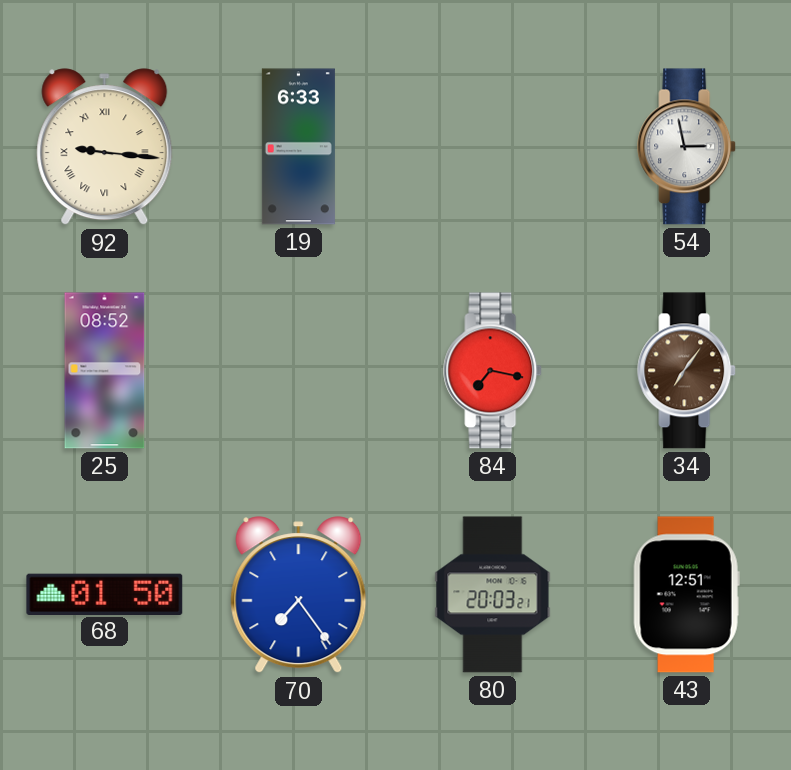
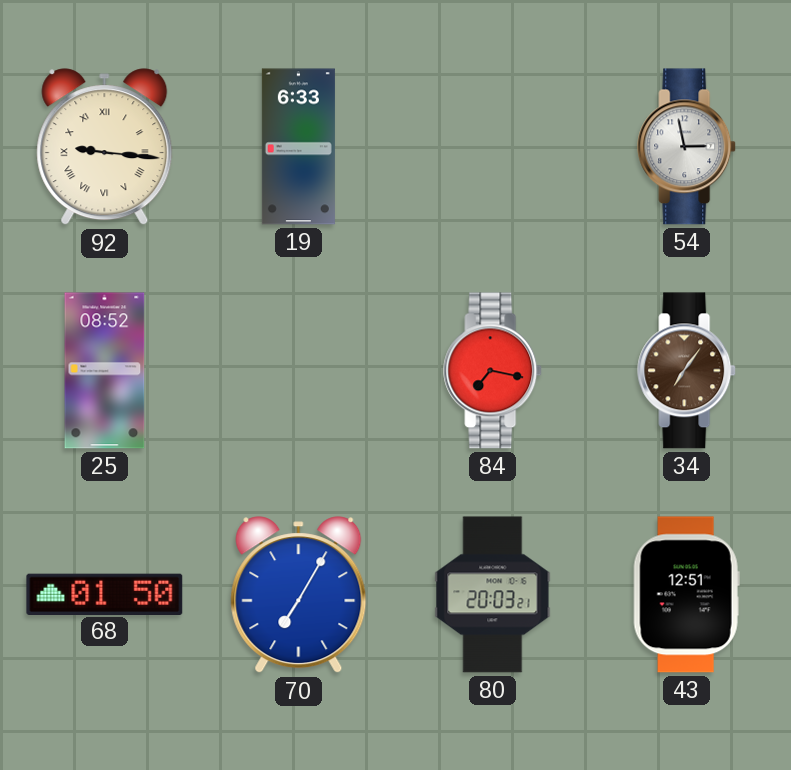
70: 7:24 -> 7:05 (299, 595)
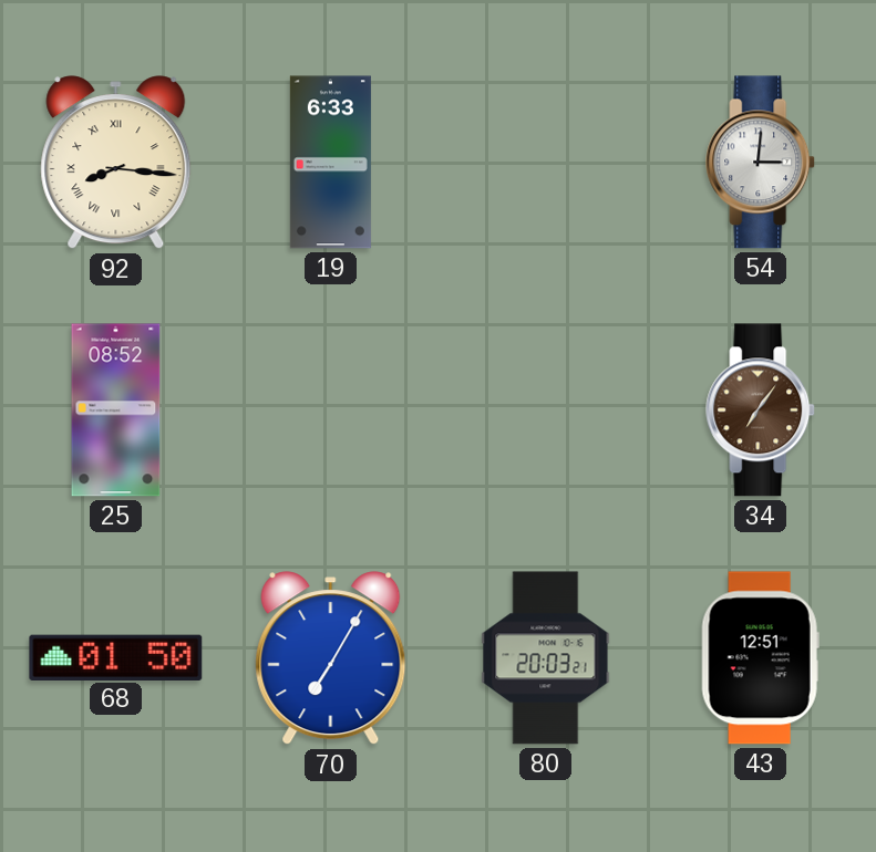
92: 9:16 -> 8:16 (116, 163)
54: 2:58 -> 3:01 (761, 163)
84: 7:17 -> none (493, 371)
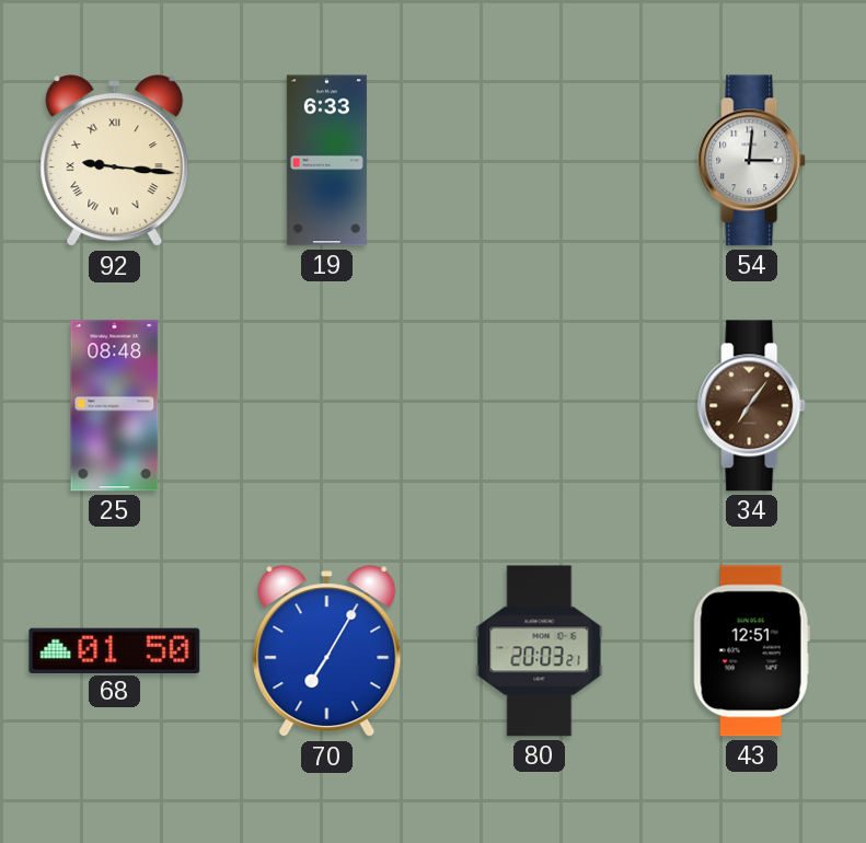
92: 8:16 -> 9:16 (115, 161)
25: 08:52 -> 08:48 (115, 406)
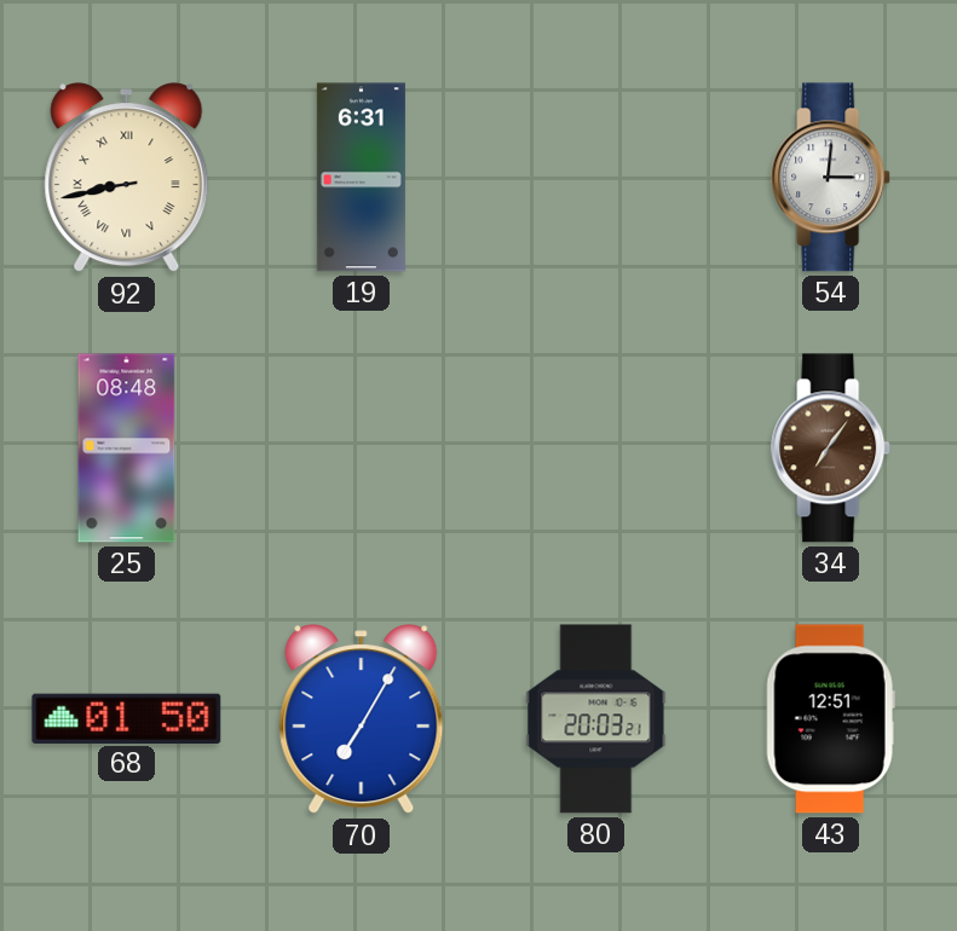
92: 9:16 -> 8:43 (127, 178)
19: 6:33 -> 6:31 (361, 178)
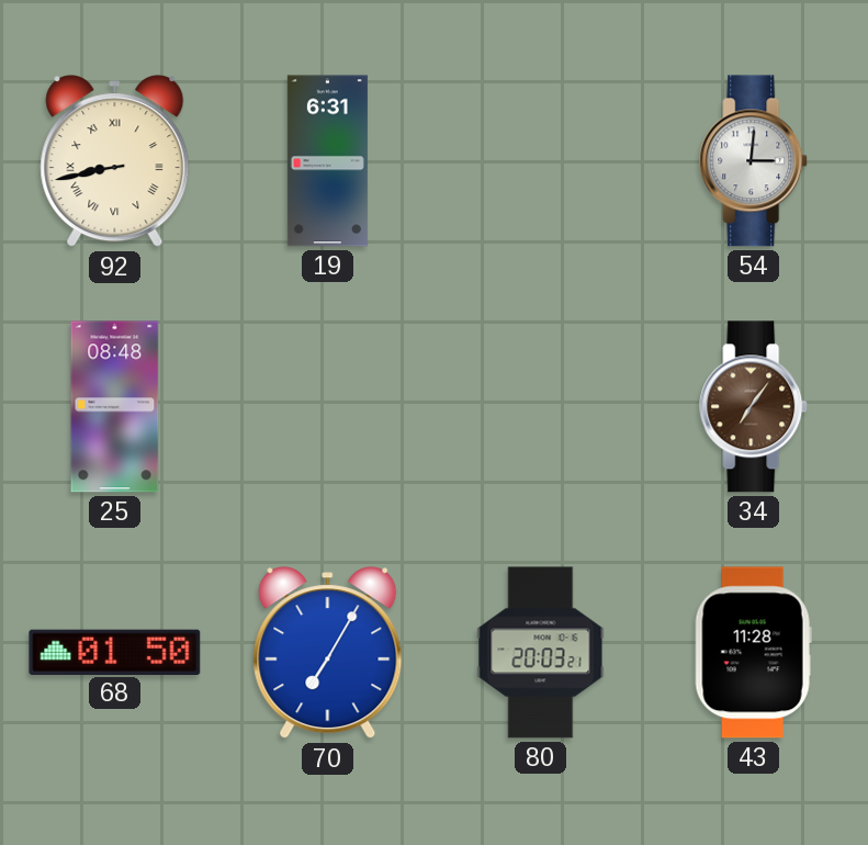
43: 12:51 -> 11:28 (753, 653)
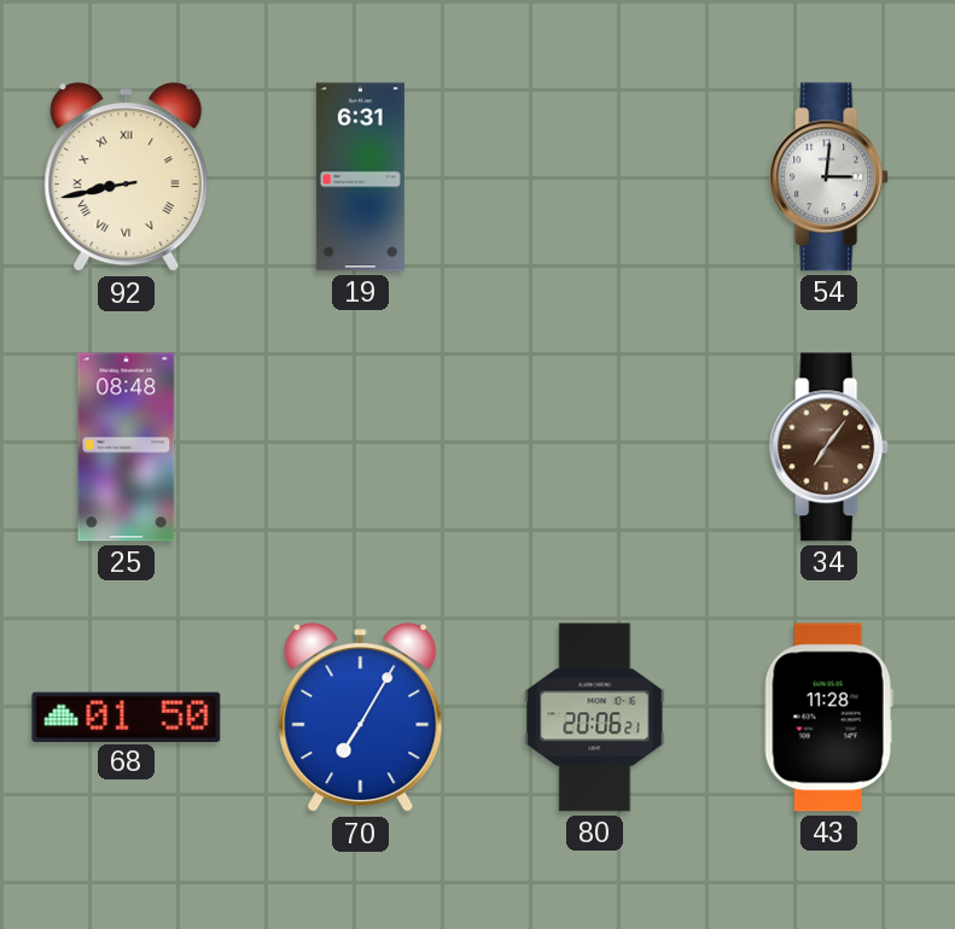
80: 20:03 -> 20:06 (595, 718)
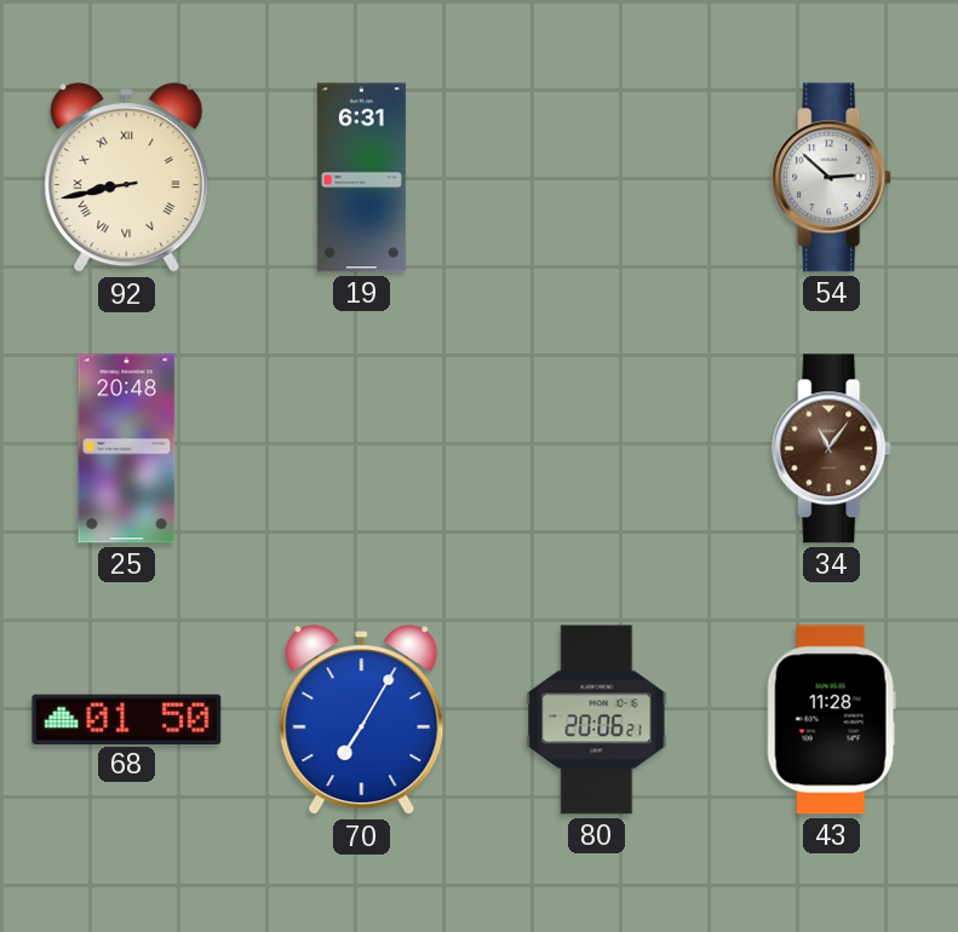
54: 3:01 -> 2:52 (832, 178)
25: 08:48 -> 20:48 (127, 449)
34: 7:06 -> 11:06 (832, 449)
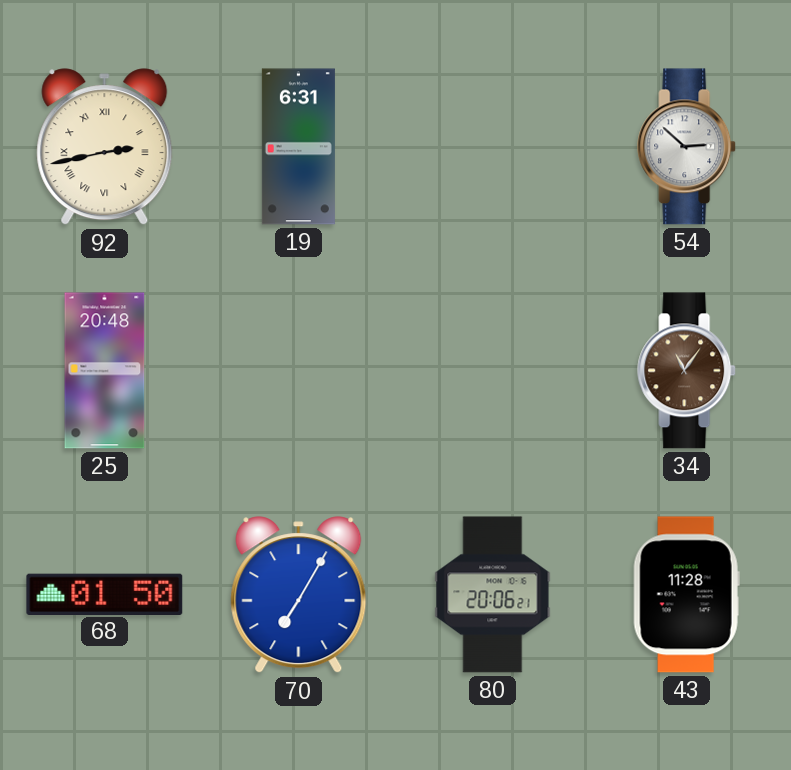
92: 8:43 -> 2:43 (105, 147)
